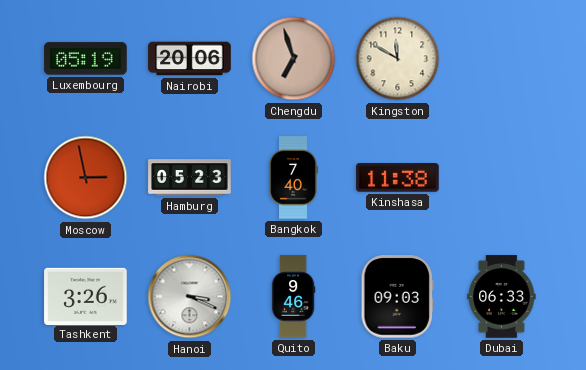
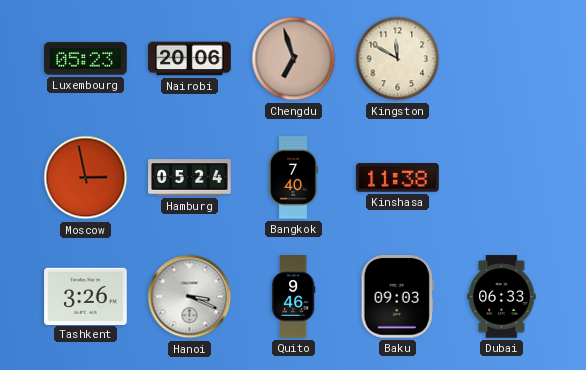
Luxembourg: 05:19 -> 05:23 (86, 59)
Hamburg: 05:23 -> 05:24 (190, 178)
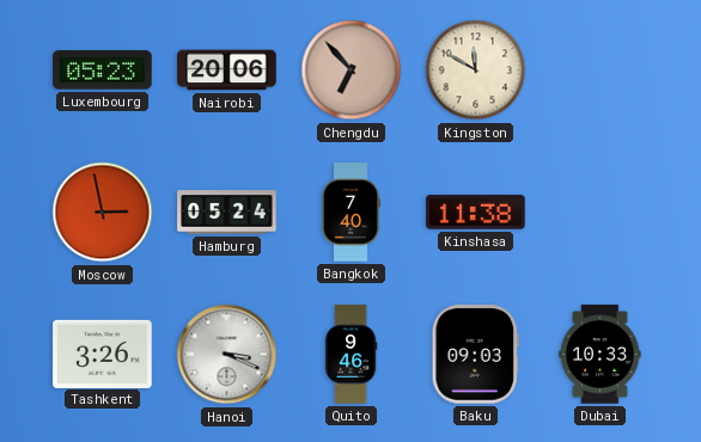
Chengdu: 6:57 -> 6:53 (352, 70)
Dubai: 06:33 -> 10:33 (601, 355)
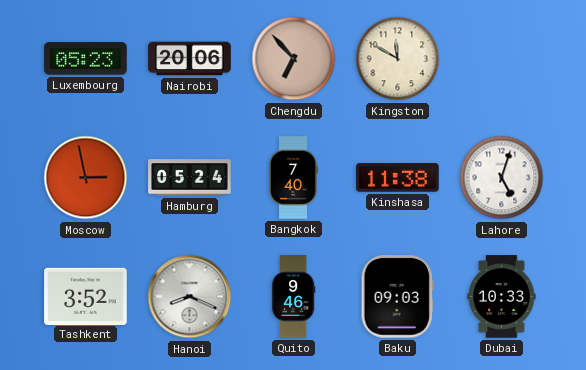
Lahore: none -> 5:03 (502, 178)
Tashkent: 3:26 -> 3:52 (86, 296)
Hanoi: 3:19 -> 8:19 (190, 297)
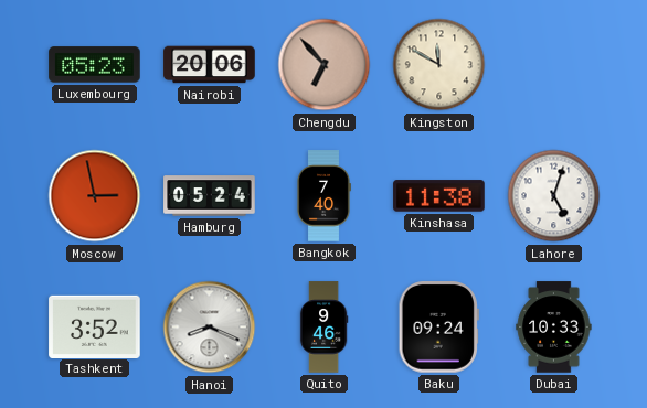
Baku: 09:03 -> 09:24 (438, 328)
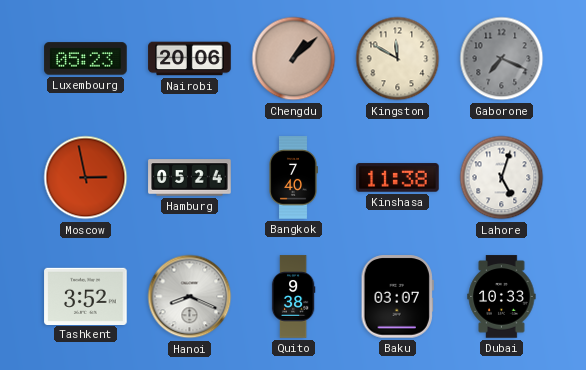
Chengdu: 6:53 -> 1:08 (294, 59)
Gaborone: none -> 7:19 (502, 59)
Quito: 9:46 -> 9:38 (293, 297)
Baku: 09:24 -> 03:07 (397, 297)
